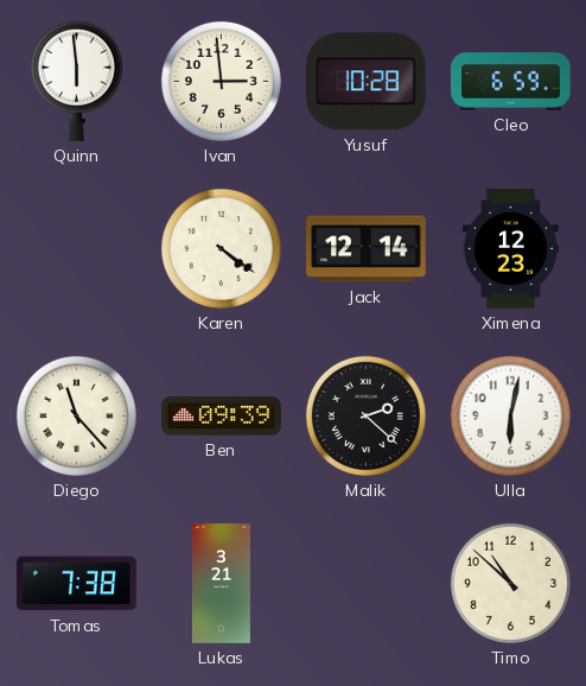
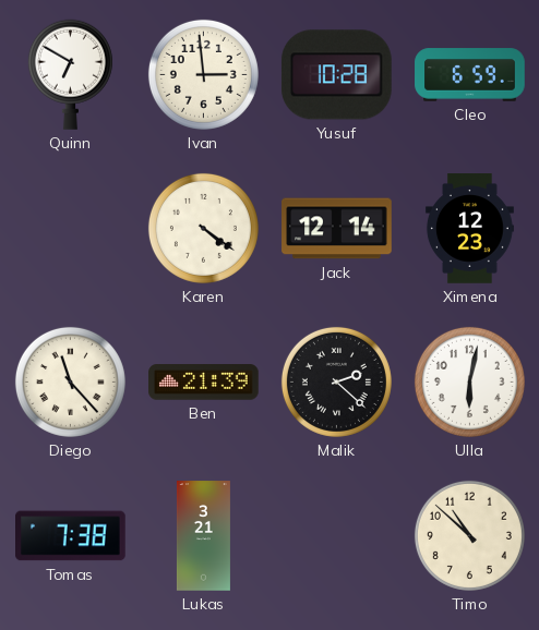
Quinn: 5:59 -> 6:50 (70, 74)
Ben: 09:39 -> 21:39 (204, 383)
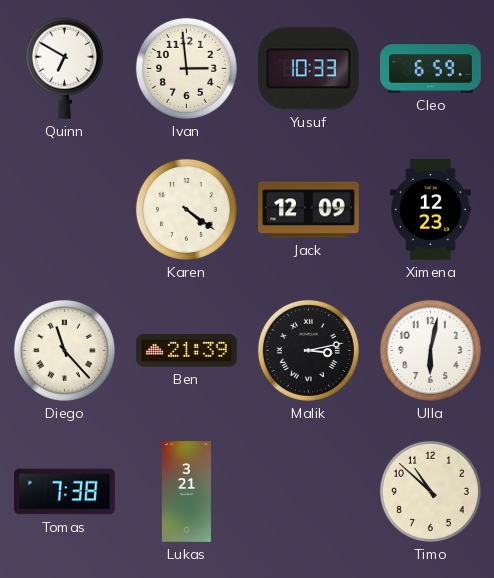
Yusuf: 10:28 -> 10:33 (308, 69)
Jack: 12:14 -> 12:09 (309, 210)
Malik: 2:22 -> 3:13 (308, 350)
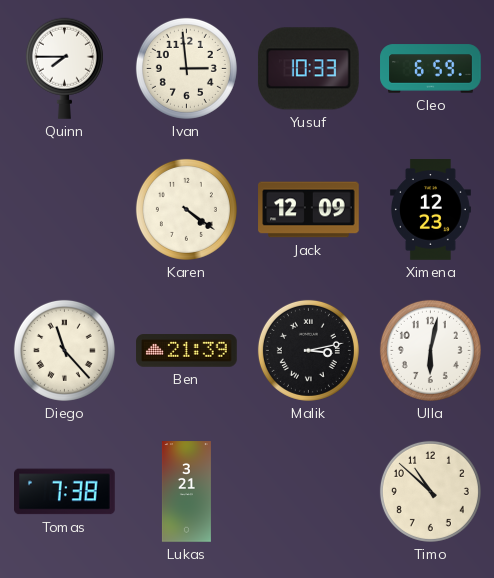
Quinn: 6:50 -> 7:45 (64, 68)
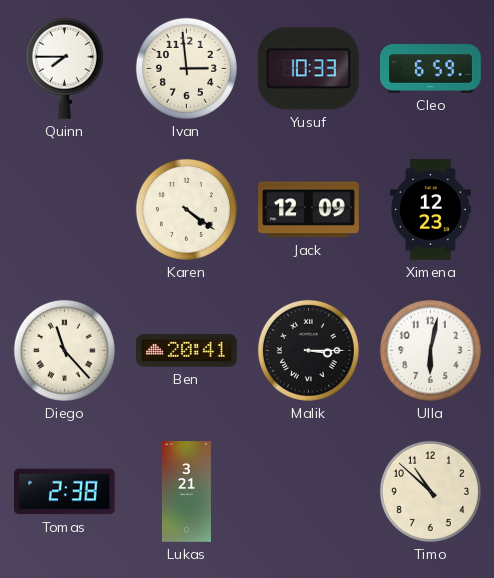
Ben: 21:39 -> 20:41 (187, 351)
Malik: 3:13 -> 3:15 (308, 350)
Tomas: 7:38 -> 2:38 (65, 492)
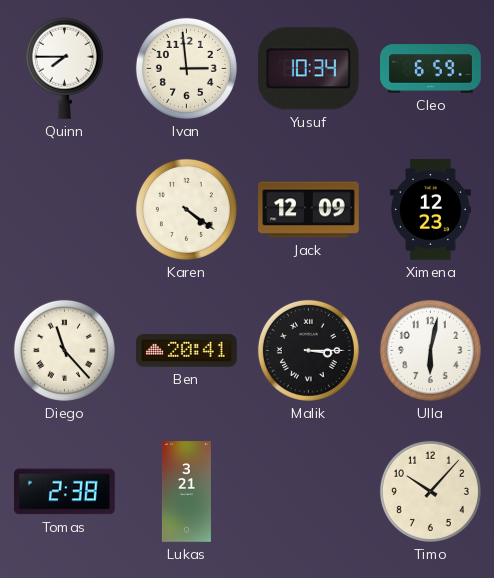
Yusuf: 10:33 -> 10:34 (308, 69)
Timo: 10:52 -> 10:07 (430, 491)
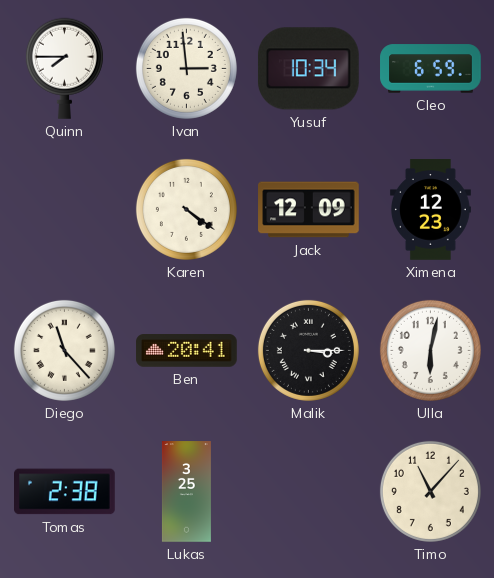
Lukas: 3:21 -> 3:25 (186, 492)
Timo: 10:07 -> 11:07 (430, 491)
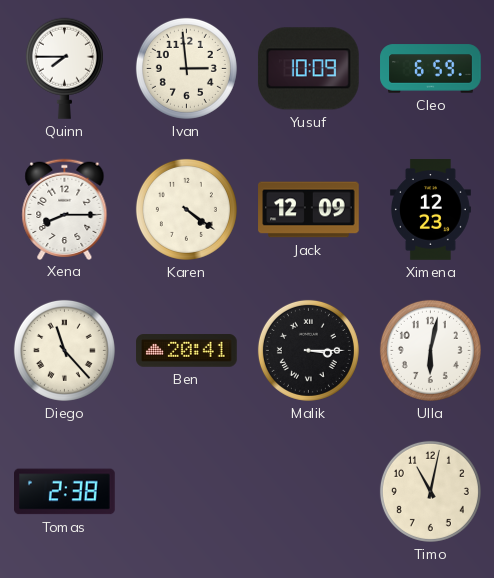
Yusuf: 10:34 -> 10:09 (308, 69)
Xena: none -> 8:15 (65, 209)
Lukas: 3:25 -> none (186, 492)
Timo: 11:07 -> 11:02 (430, 491)
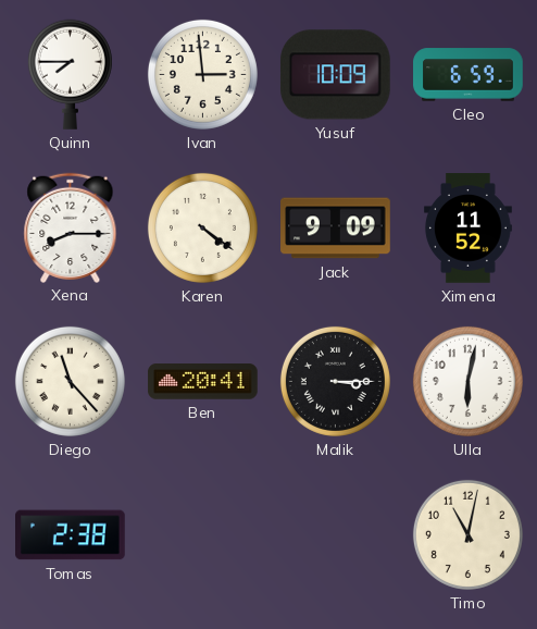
Jack: 12:09 -> 9:09 (336, 229)
Ximena: 12:23 -> 11:52 (467, 229)
